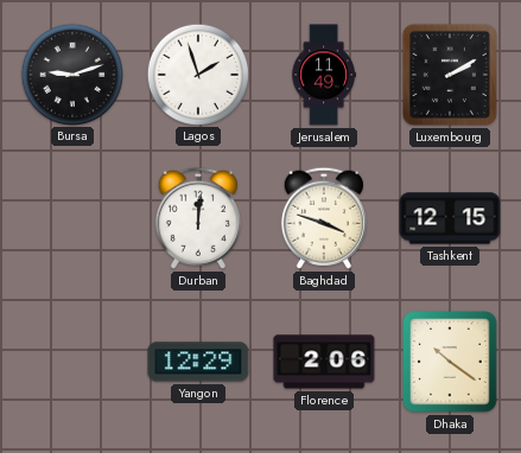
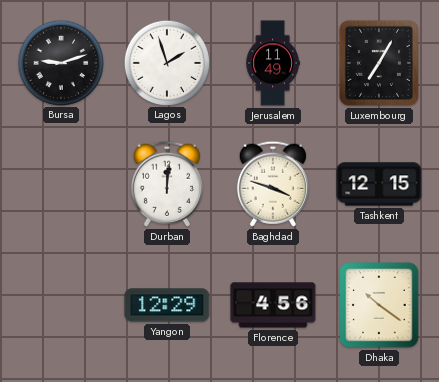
Luxembourg: 2:10 -> 7:05 (379, 63)
Florence: 2:06 -> 4:56 (273, 305)
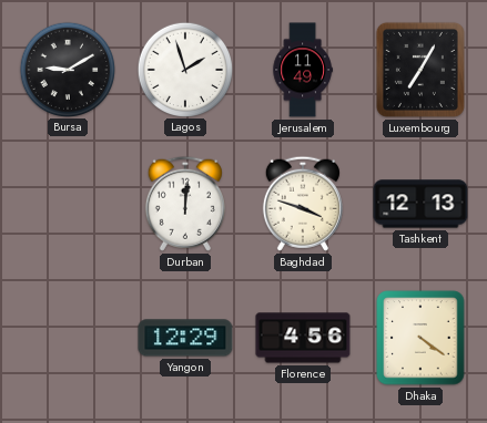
Bursa: 9:12 -> 9:10 (67, 69)
Tashkent: 12:15 -> 12:13 (420, 204)
Dhaka: 10:21 -> 4:21 (420, 338)
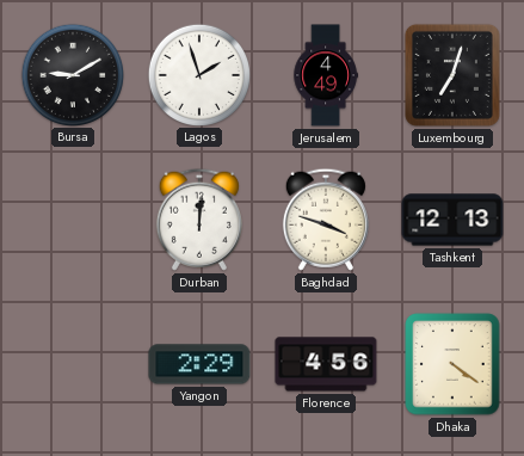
Jerusalem: 11:49 -> 4:49 (326, 75)
Luxembourg: 7:05 -> 7:03 (452, 75)
Yangon: 12:29 -> 2:29 (199, 364)
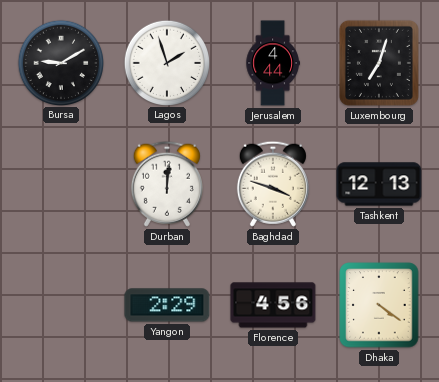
Jerusalem: 4:49 -> 4:44 (273, 63)
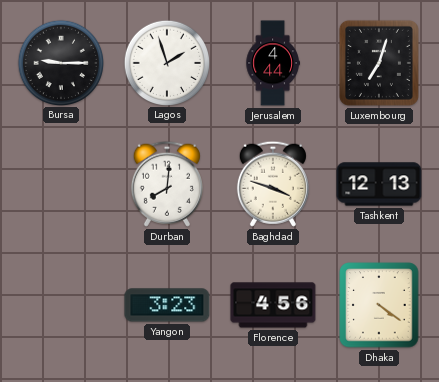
Bursa: 9:10 -> 9:15 (60, 62)
Durban: 12:01 -> 8:01 (167, 184)
Yangon: 2:29 -> 3:23 (167, 305)
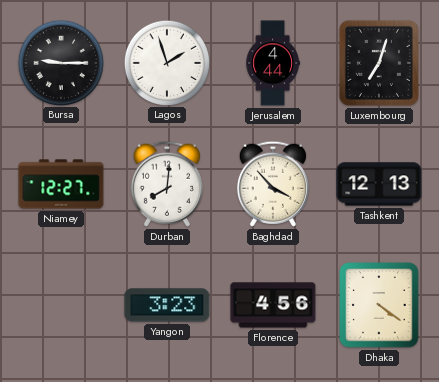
Niamey: none -> 12:27 (61, 184)
Baghdad: 3:48 -> 3:53 (273, 184)
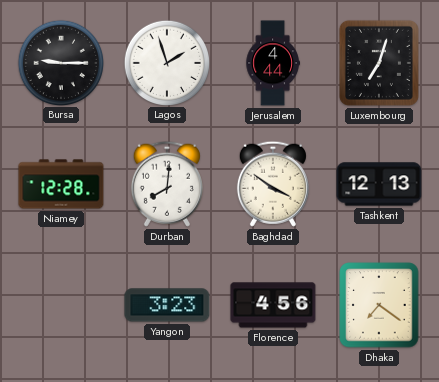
Niamey: 12:27 -> 12:28 (61, 184)
Baghdad: 3:53 -> 3:51 (273, 184)
Dhaka: 4:21 -> 7:21 (379, 305)
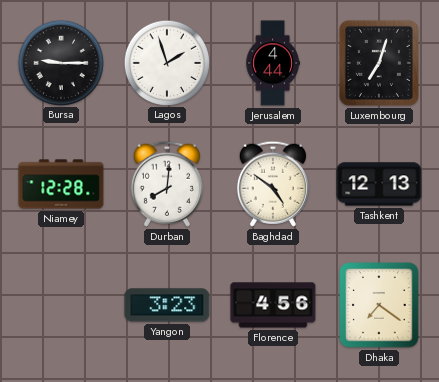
Baghdad: 3:51 -> 4:51 (273, 184)
